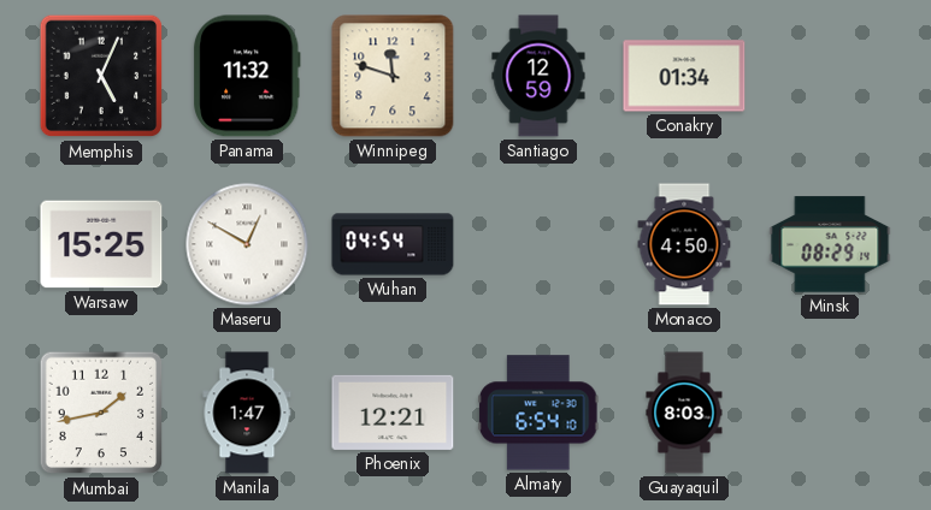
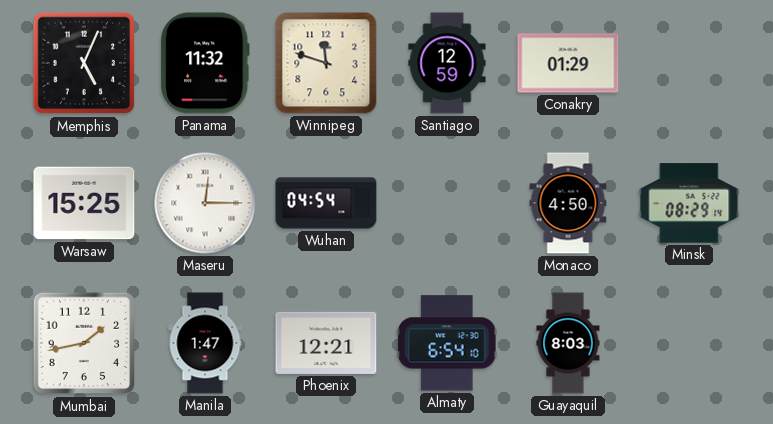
Conakry: 01:34 -> 01:29 (568, 63)
Maseru: 12:50 -> 12:15 (205, 203)
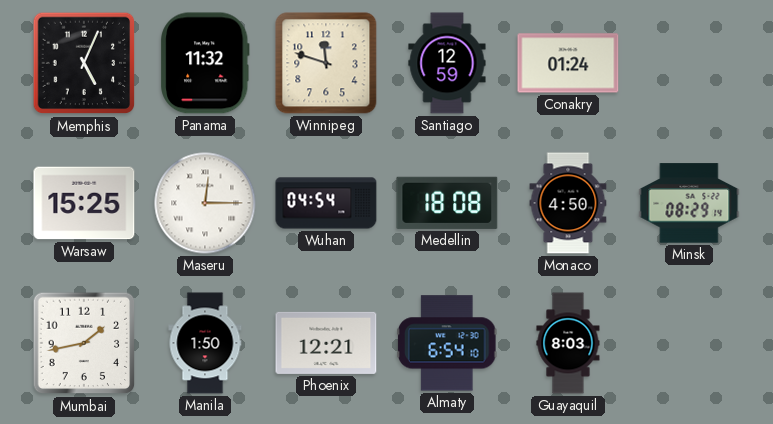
Conakry: 01:29 -> 01:24 (568, 63)
Medellin: none -> 18:08 (447, 203)
Manila: 1:47 -> 1:50 (205, 343)
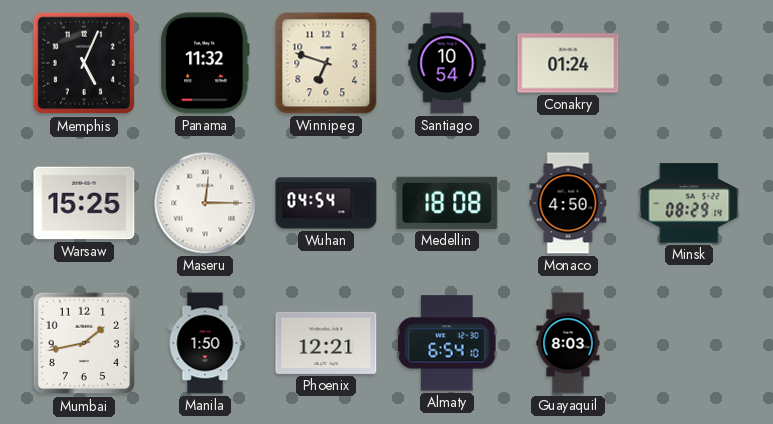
Winnipeg: 11:48 -> 6:48 (326, 63)
Santiago: 12:59 -> 10:54 (447, 63)
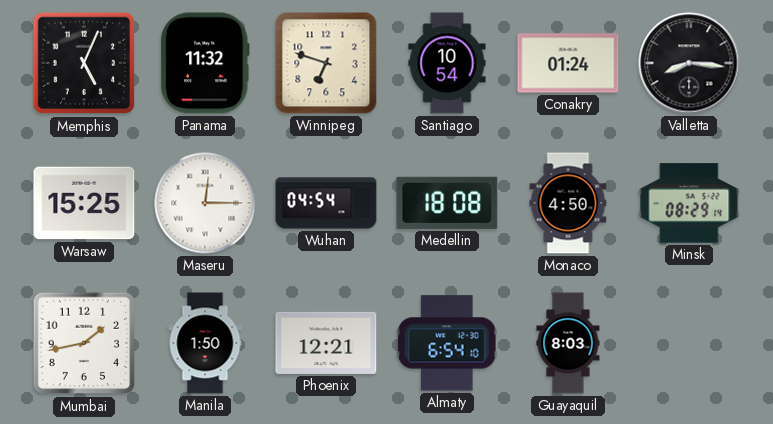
Valletta: none -> 8:16 (689, 63)
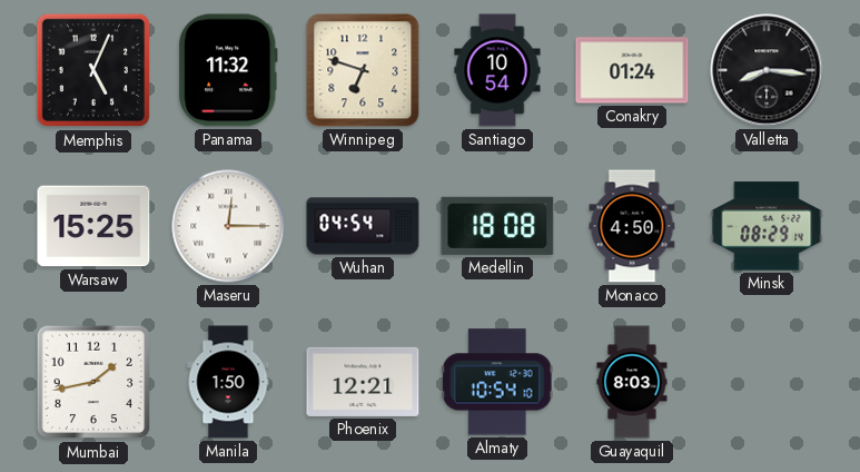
Almaty: 6:54 -> 10:54 (497, 382)
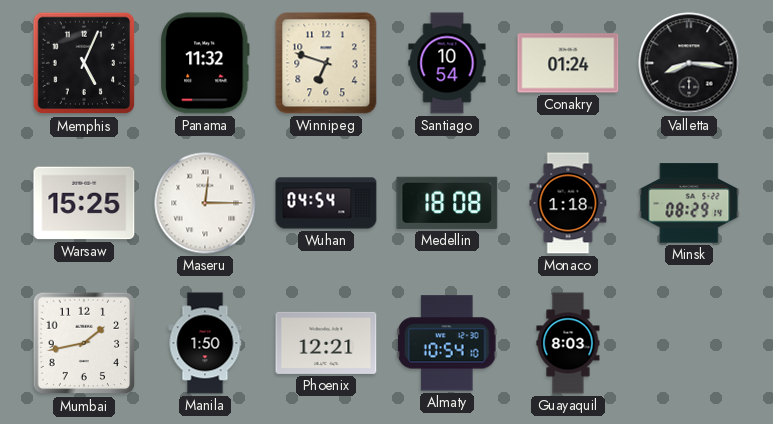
Monaco: 4:50 -> 1:18 (568, 203)
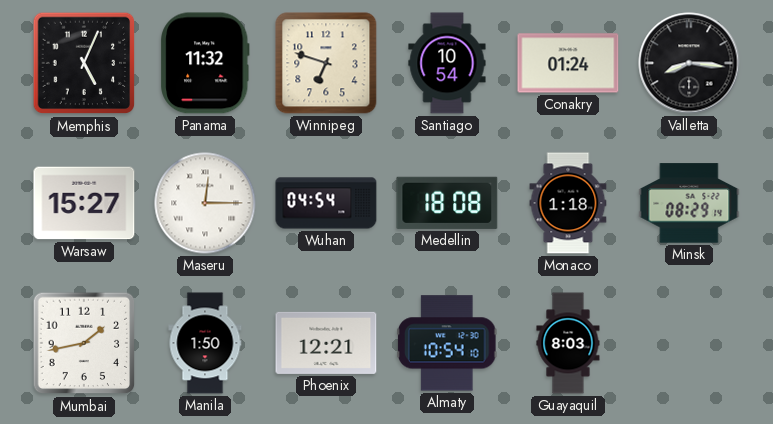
Warsaw: 15:25 -> 15:27 (84, 203)
